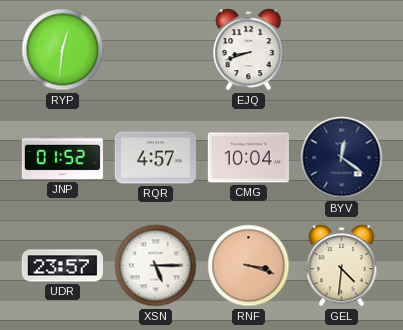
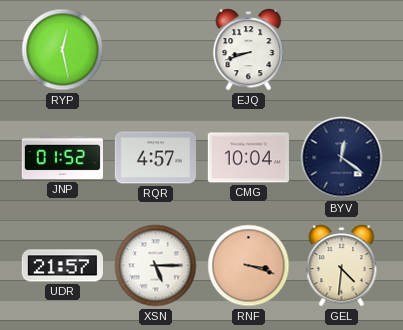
RYP: 12:31 -> 12:28 (63, 50)
UDR: 23:57 -> 21:57 (62, 266)
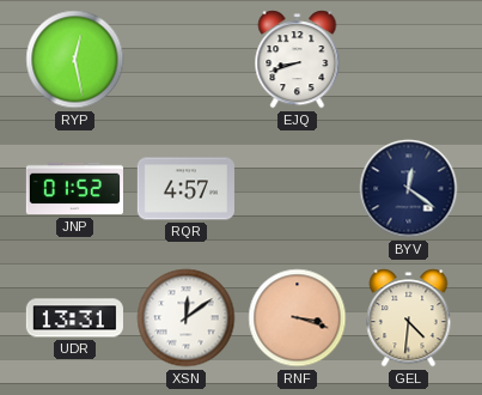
CMG: 10:04 -> none (248, 158)
UDR: 21:57 -> 13:31 (74, 318)
XSN: 5:15 -> 12:09 (187, 318)
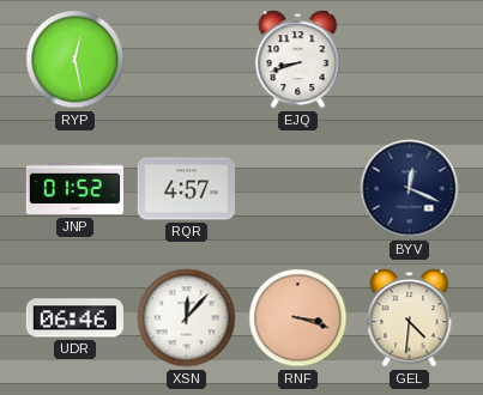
BYV: 12:21 -> 12:19 (410, 189)
UDR: 13:31 -> 06:46 (74, 318)
XSN: 12:09 -> 12:07 (187, 318)
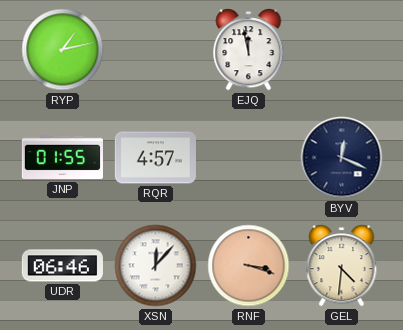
RYP: 12:28 -> 1:13 (63, 50)
EJQ: 8:42 -> 11:58 (249, 50)
JNP: 01:52 -> 01:55 (62, 158)
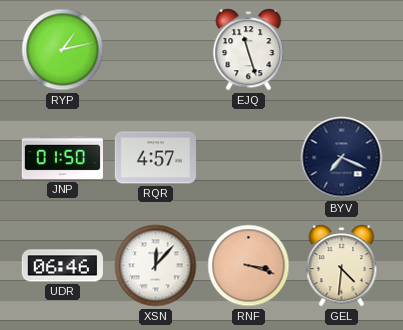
EJQ: 11:58 -> 11:27 (249, 50)
JNP: 01:55 -> 01:50 (62, 158)
BYV: 12:19 -> 7:19 (342, 158)
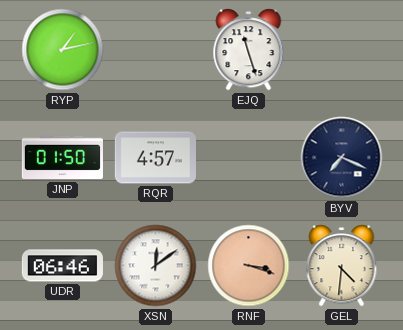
XSN: 12:07 -> 12:09 (156, 266)
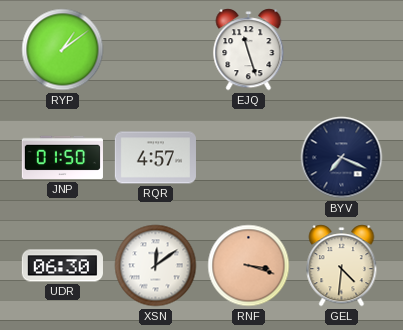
RYP: 1:13 -> 1:09 (63, 50)
UDR: 06:46 -> 06:30 (62, 266)
